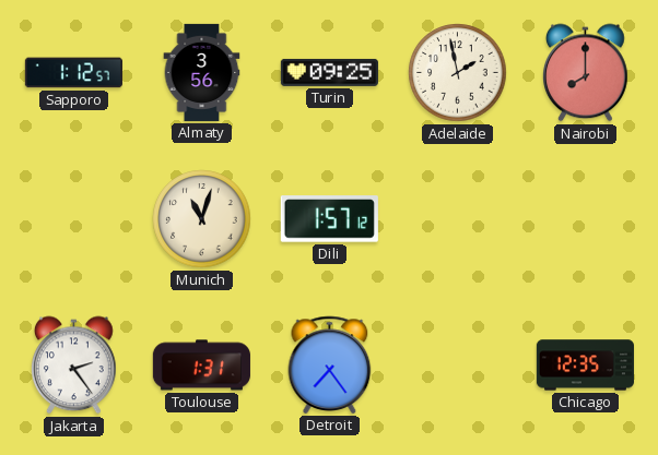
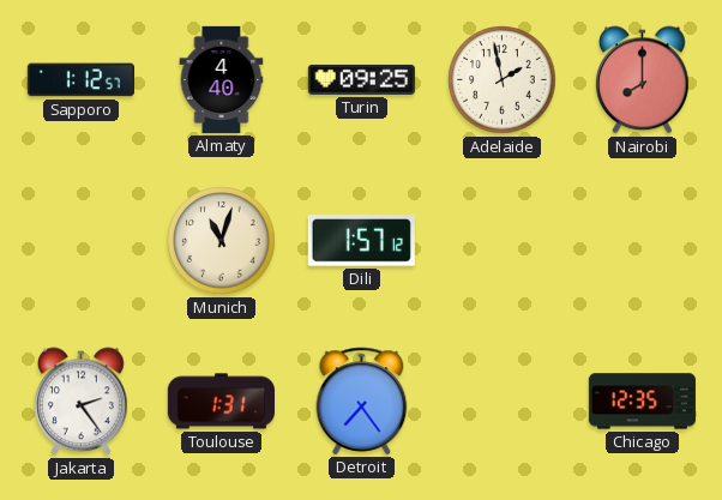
Almaty: 3:56 -> 4:40 (222, 79)
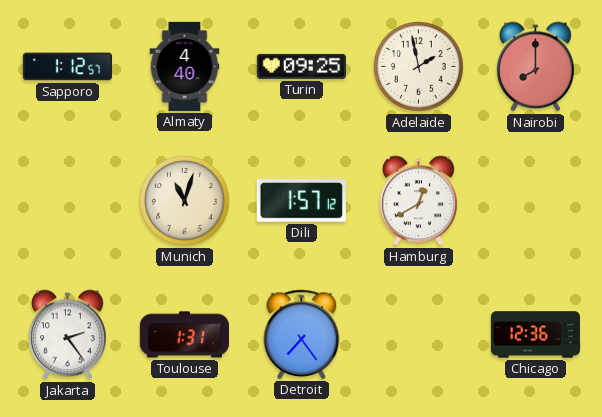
Hamburg: none -> 12:40 (419, 201)
Chicago: 12:35 -> 12:36 (535, 335)
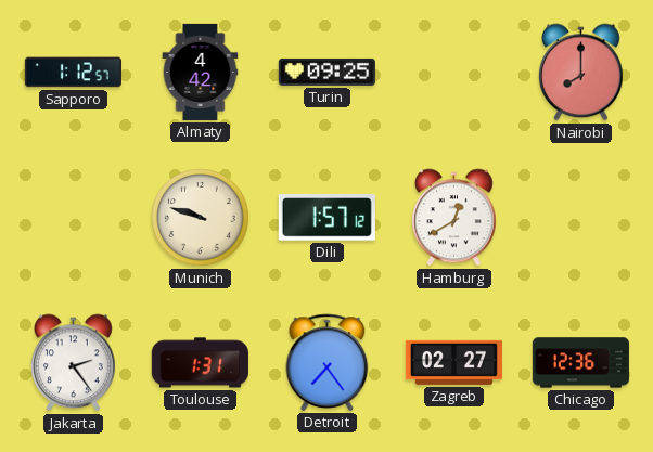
Almaty: 4:40 -> 4:42 (201, 72)
Adelaide: 1:58 -> none (419, 67)
Munich: 11:03 -> 9:48 (201, 218)
Zagreb: none -> 02:27 (453, 362)
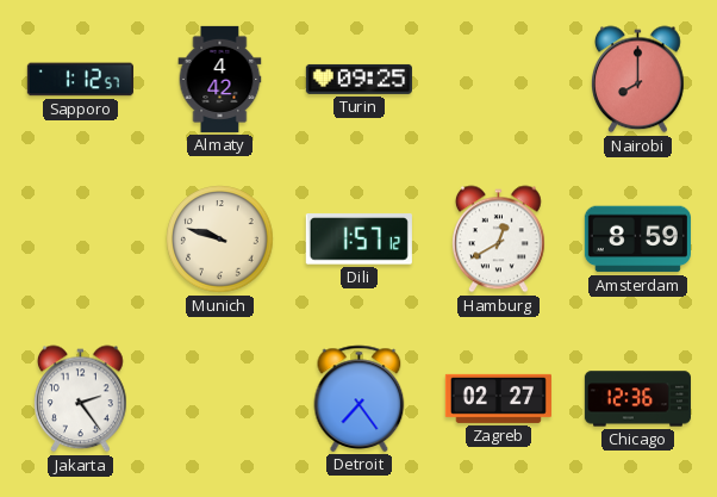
Amsterdam: none -> 8:59 (637, 240)
Toulouse: 1:31 -> none (200, 363)
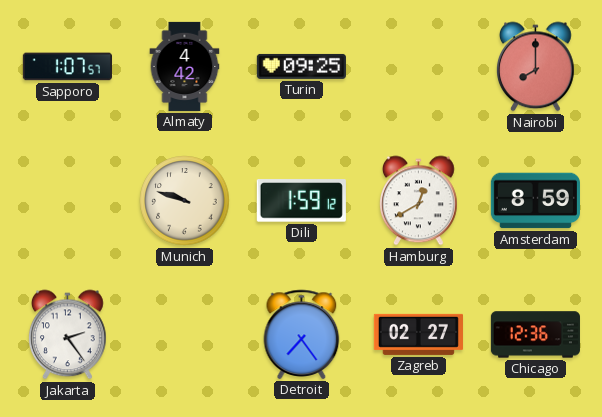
Sapporo: 1:12 -> 1:07 (67, 67)
Dili: 1:57 -> 1:59 (301, 201)
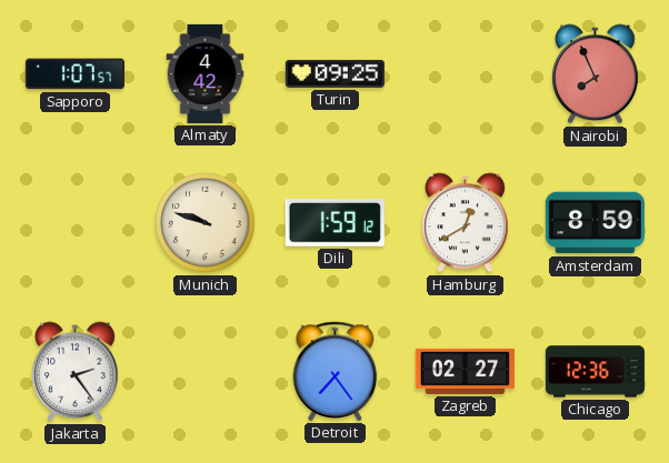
Nairobi: 8:00 -> 7:56 (596, 74)
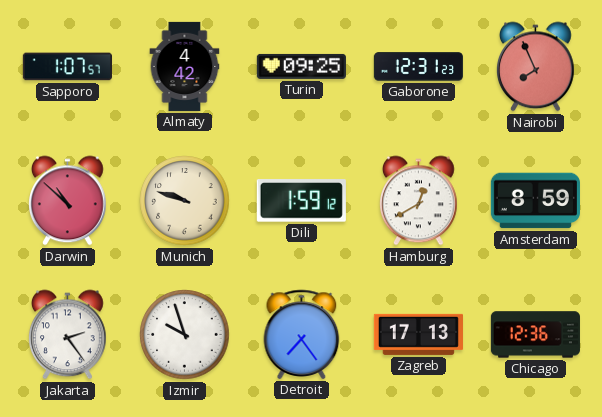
Gaborone: none -> 12:31 (418, 67)
Darwin: none -> 10:52 (68, 201)
Izmir: none -> 9:57 (185, 335)
Zagreb: 02:27 -> 17:13 (418, 334)
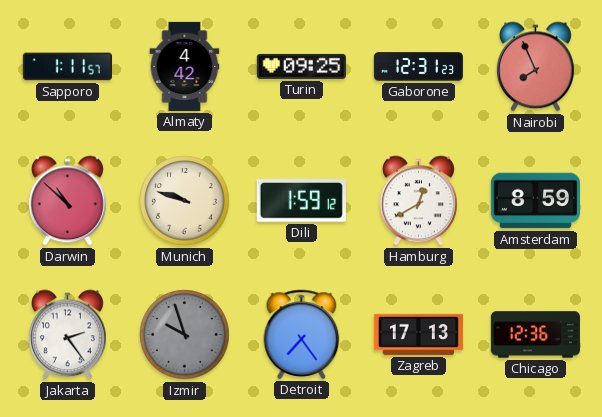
Sapporo: 1:07 -> 1:11 (67, 67)
Izmir dial: white -> grey (185, 335)
